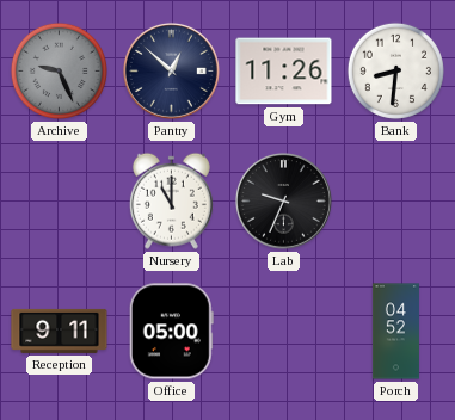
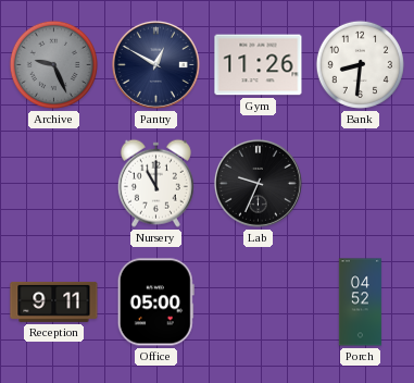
Pantry: 12:52 -> 12:50 (155, 64)
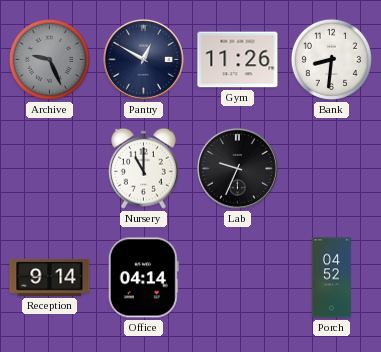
Reception: 9:11 -> 9:14 (50, 277)
Office: 05:00 -> 04:14 (143, 278)
